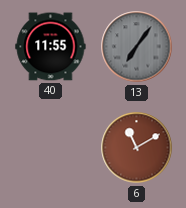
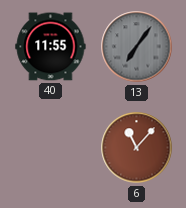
6: 11:10 -> 11:07 (137, 148)
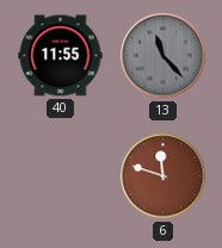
13: 7:06 -> 11:23 (164, 56)
6: 11:07 -> 11:48 (164, 176)
